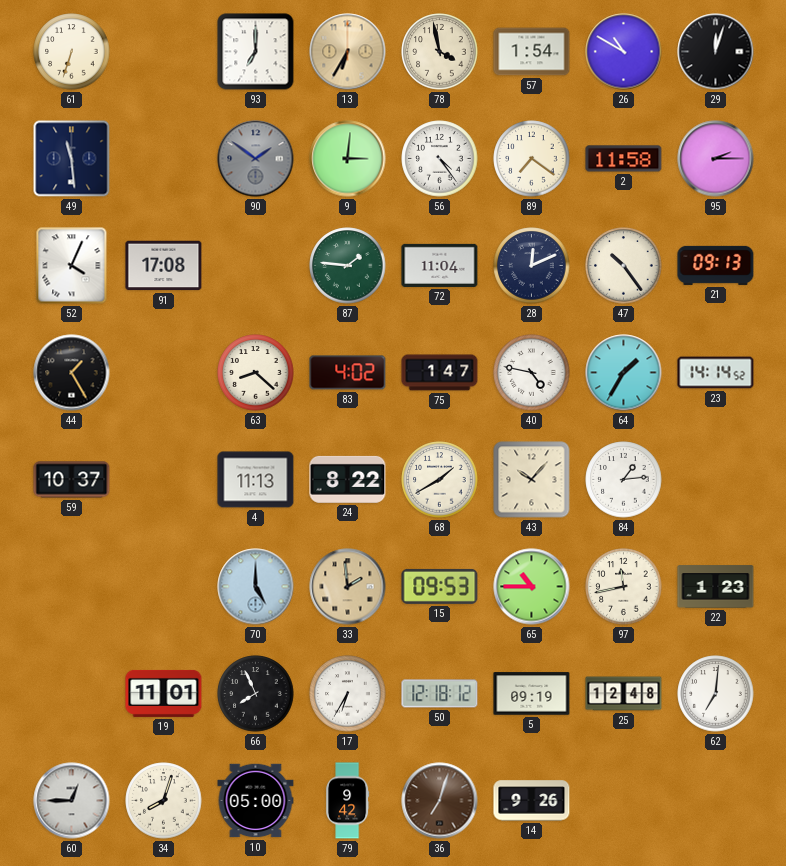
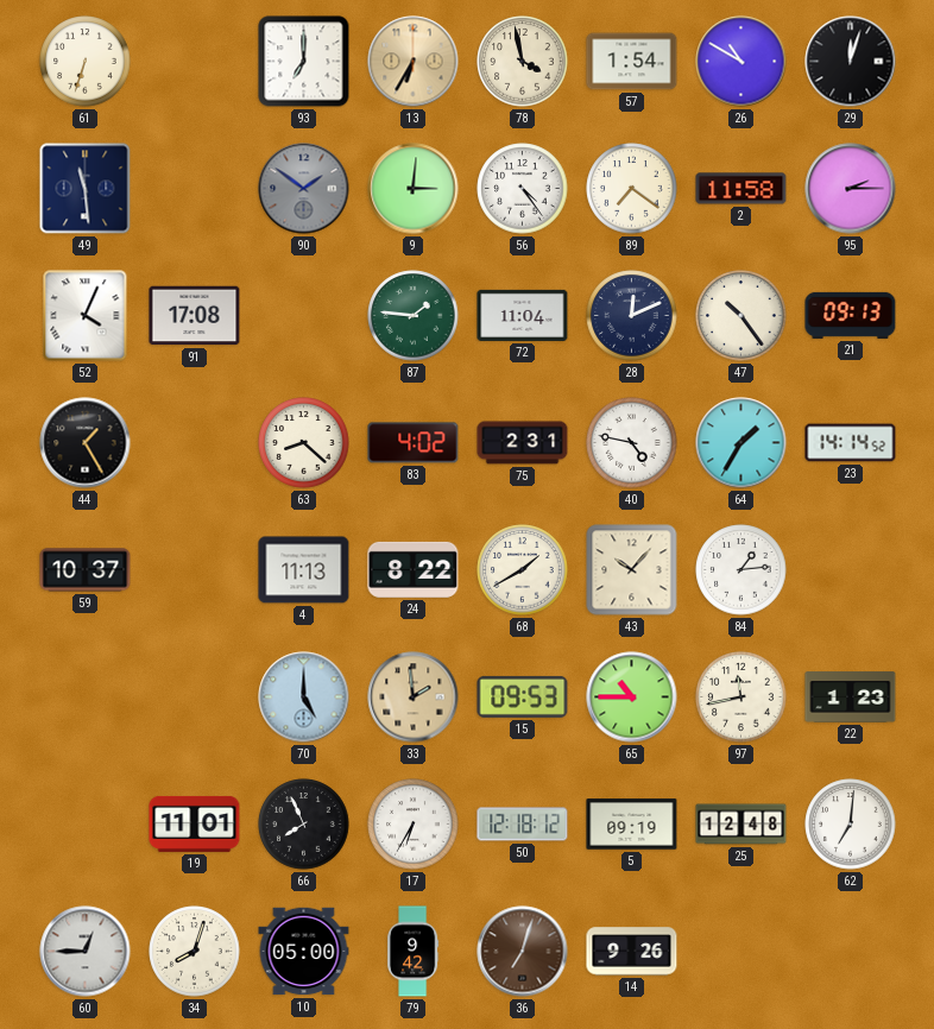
75: 1:47 -> 2:31 (523, 443)
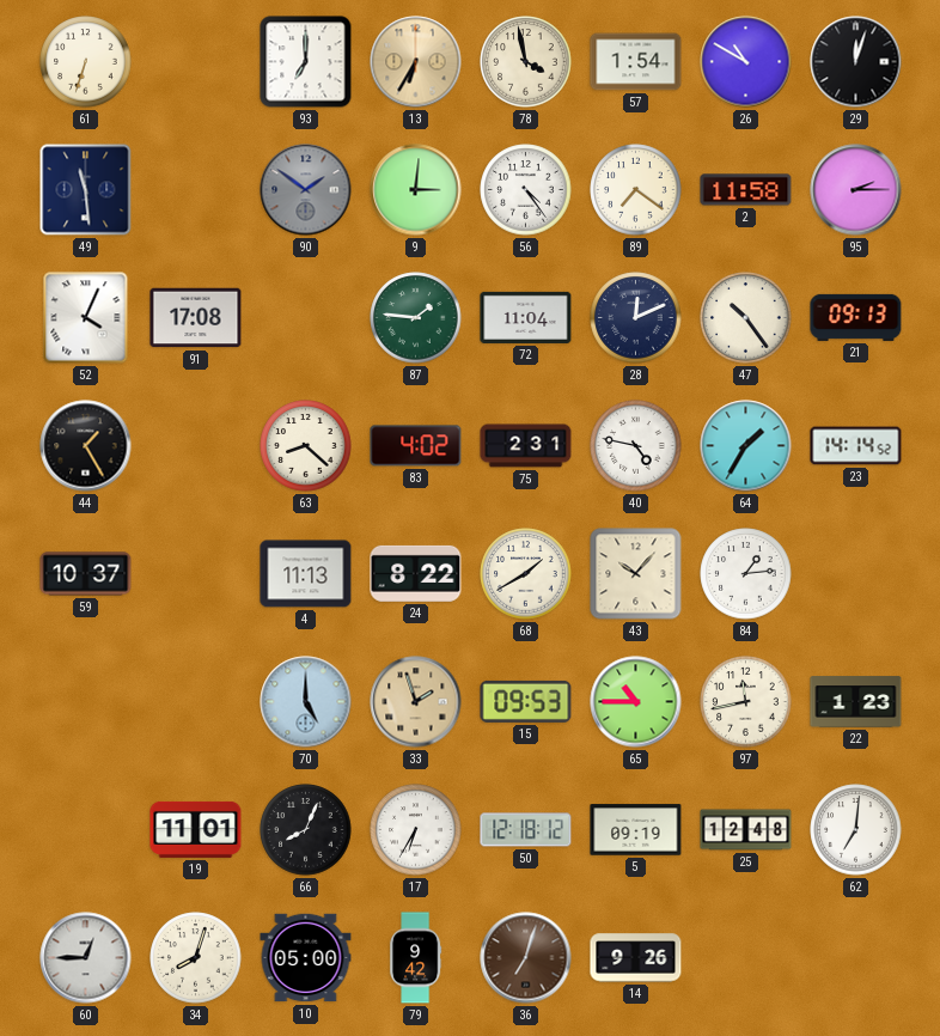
33: 1:59 -> 1:57 (416, 702)
66: 7:56 -> 8:04 (306, 830)
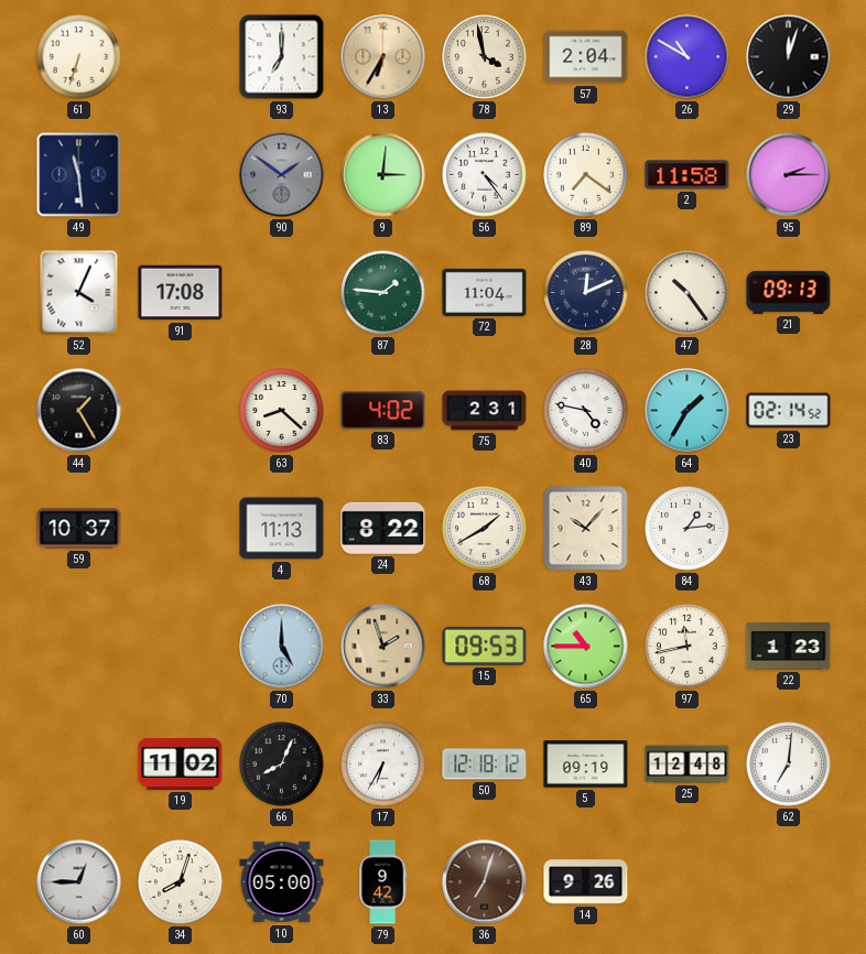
57: 1:54 -> 2:04 (586, 57)
23: 14:14 -> 02:14 (789, 411)
19: 11:01 -> 11:02 (181, 763)
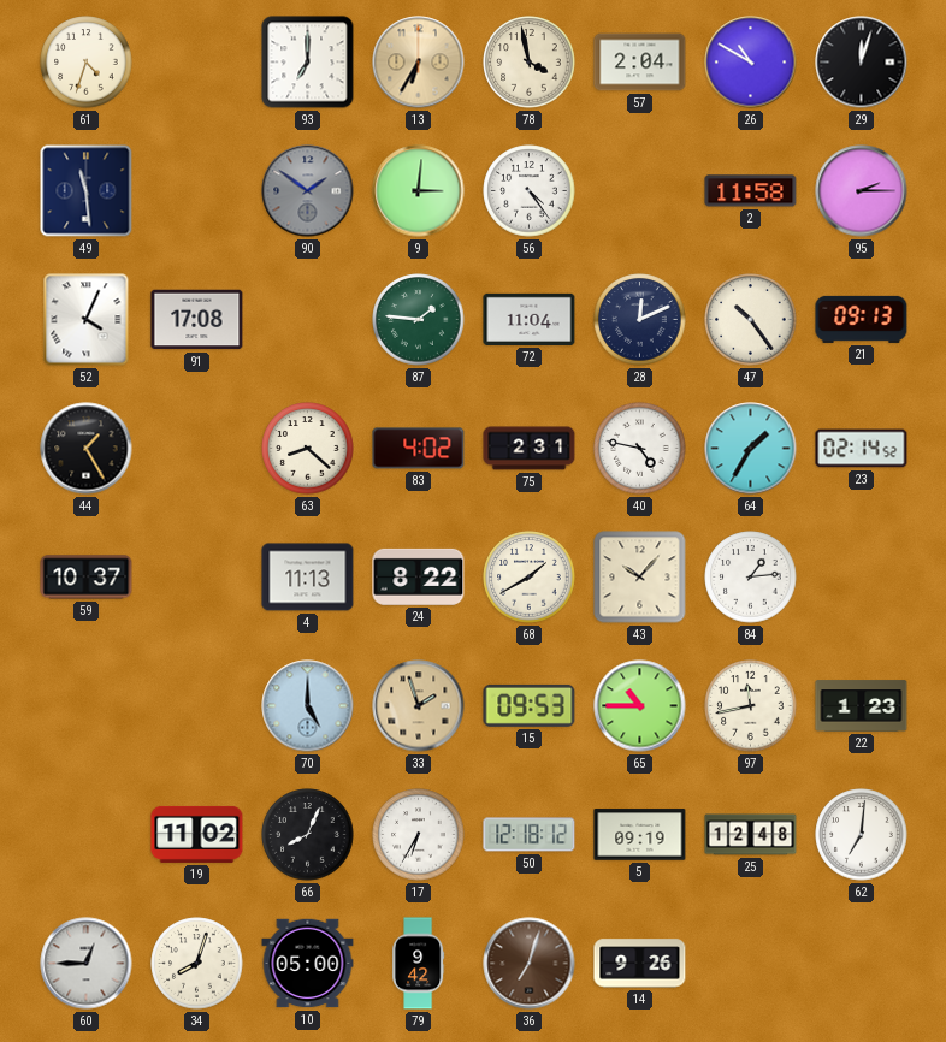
61: 6:33 -> 4:33 (87, 63)
89: 7:21 -> none (586, 175)
